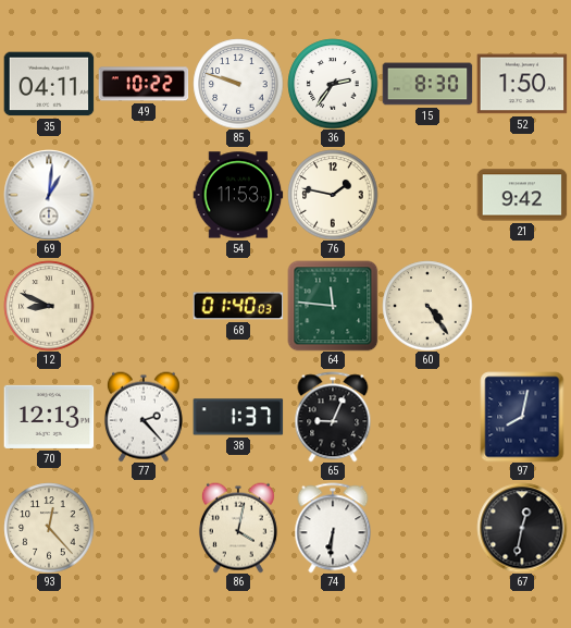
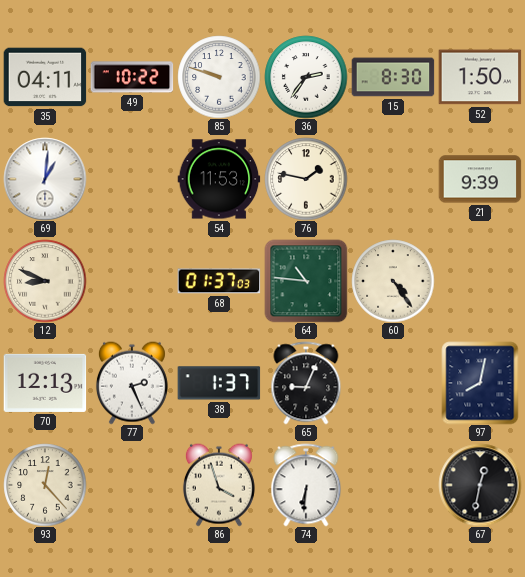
21: 9:42 -> 9:39 (480, 179)
68: 01:40 -> 01:37 (219, 281)
64: 11:46 -> 10:46 (306, 281)
77: 2:23 -> 2:26 (132, 383)
86: 4:02 -> 3:57 (219, 485)
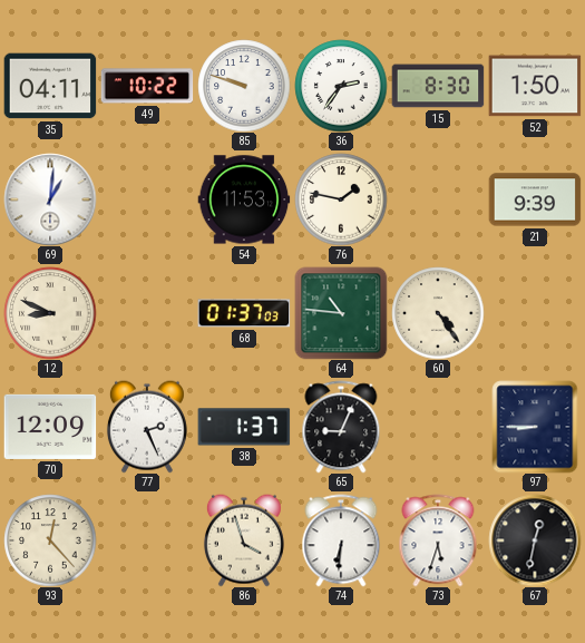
70: 12:13 -> 12:09 (50, 427)
97: 8:02 -> 8:45 (535, 427)
73: none -> 5:33 (438, 540)
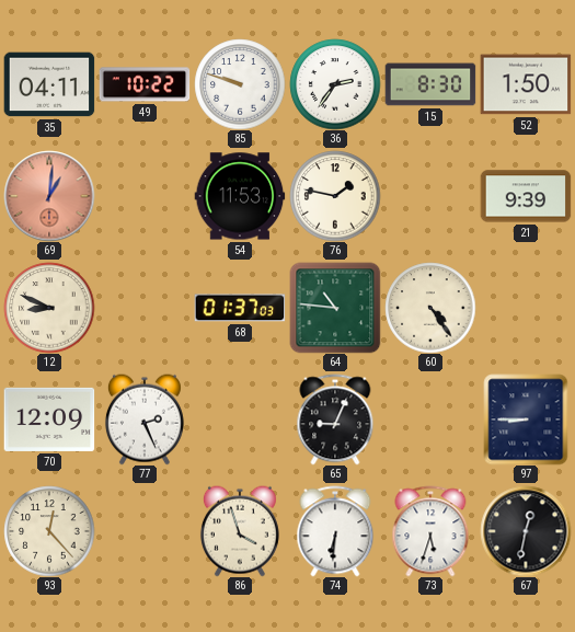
69 dial: white -> salmon (49, 196)
38: 1:37 -> none (244, 427)
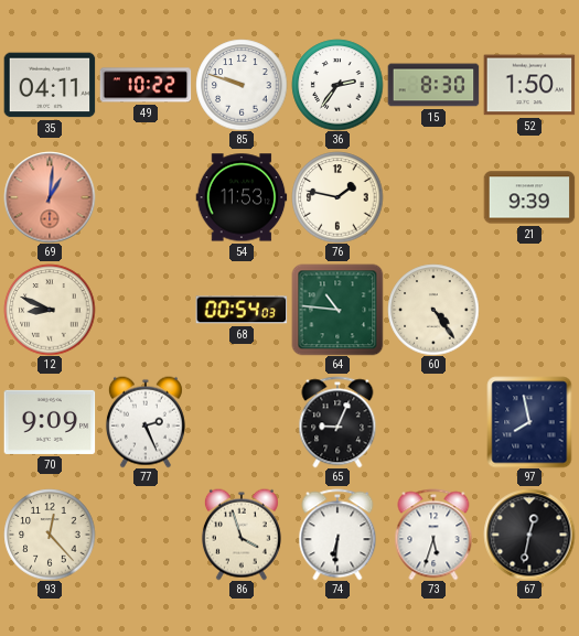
68: 01:37 -> 00:54 (242, 310)
70: 12:09 -> 9:09 (50, 422)
97: 8:45 -> 7:58 (529, 422)
